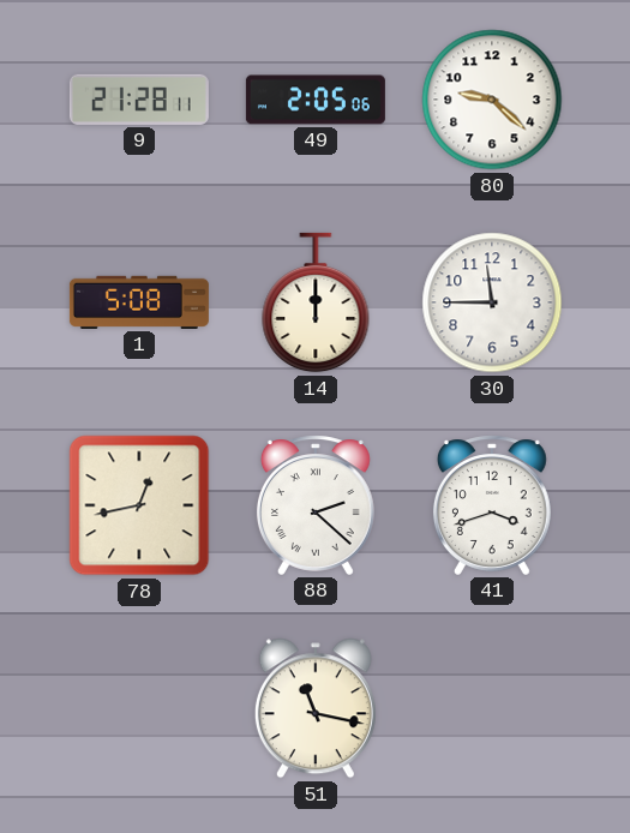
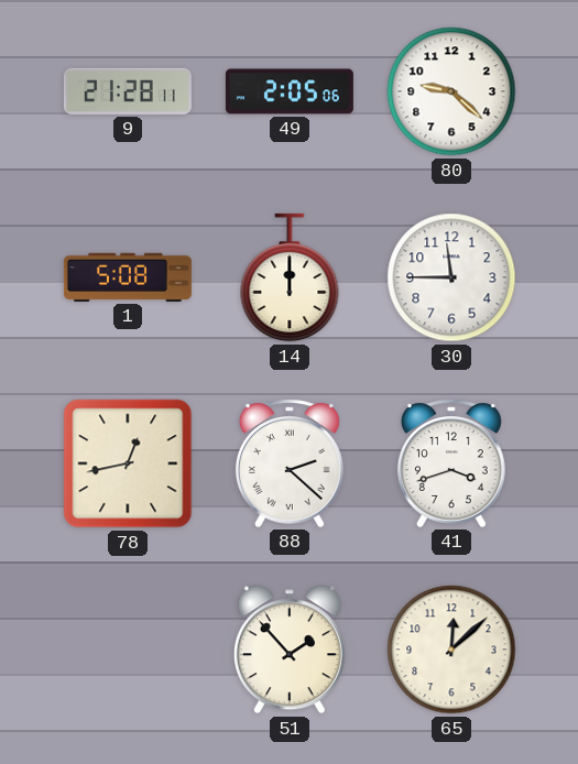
51: 11:17 -> 1:53 (290, 650)
65: none -> 12:08 (451, 650)
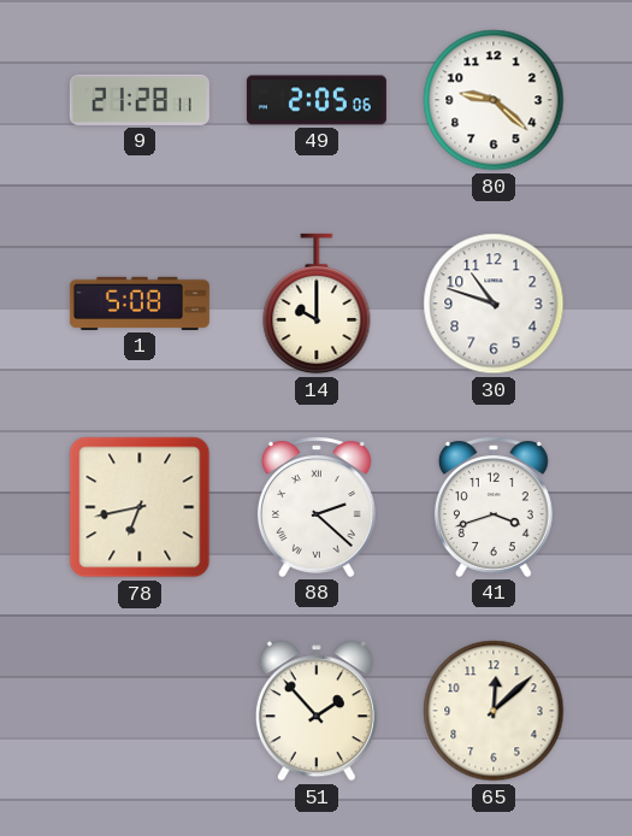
14: 12:00 -> 10:00 (317, 304)
30: 11:45 -> 10:48 (494, 304)
78: 12:43 -> 6:43 (140, 507)
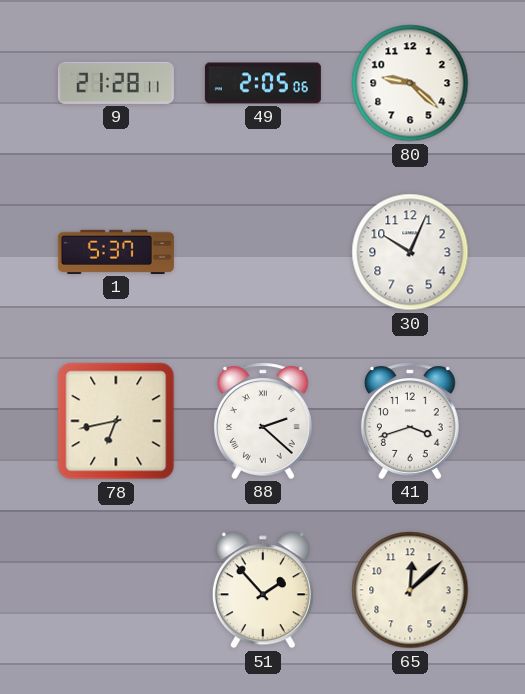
1: 5:08 -> 5:37 (116, 252)
14: 10:00 -> none (317, 304)
30: 10:48 -> 10:04 (410, 252)
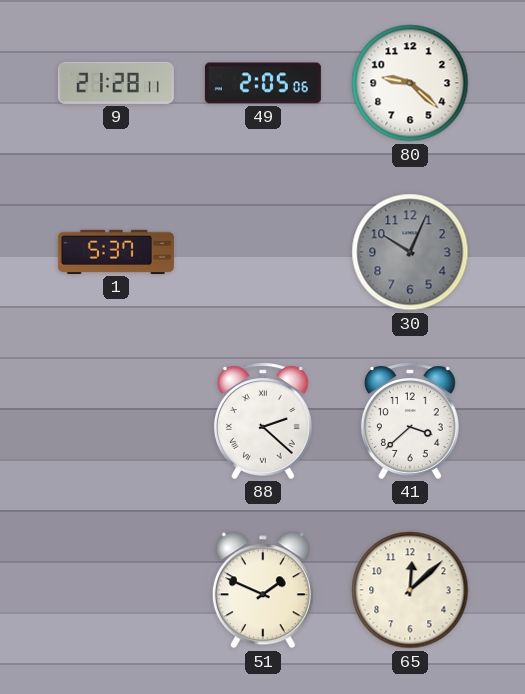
30 dial: white -> grey (410, 252)
78: 6:43 -> none (116, 421)
41: 3:42 -> 3:38 (410, 421)
51: 1:53 -> 1:49 (263, 590)
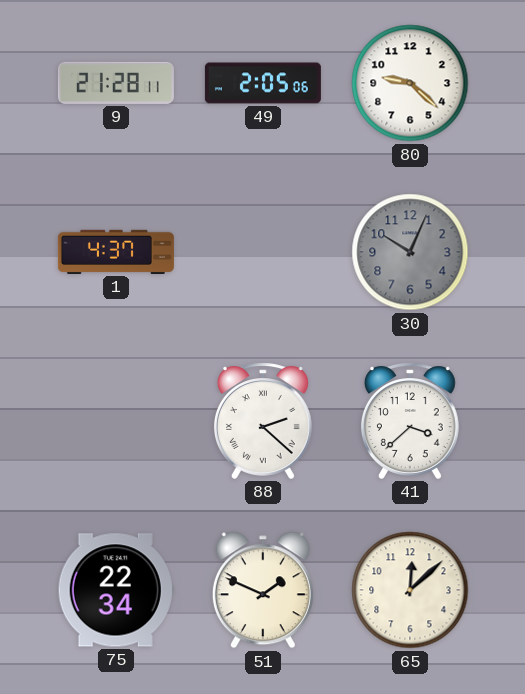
1: 5:37 -> 4:37 (116, 252)
75: none -> 22:34 (116, 590)
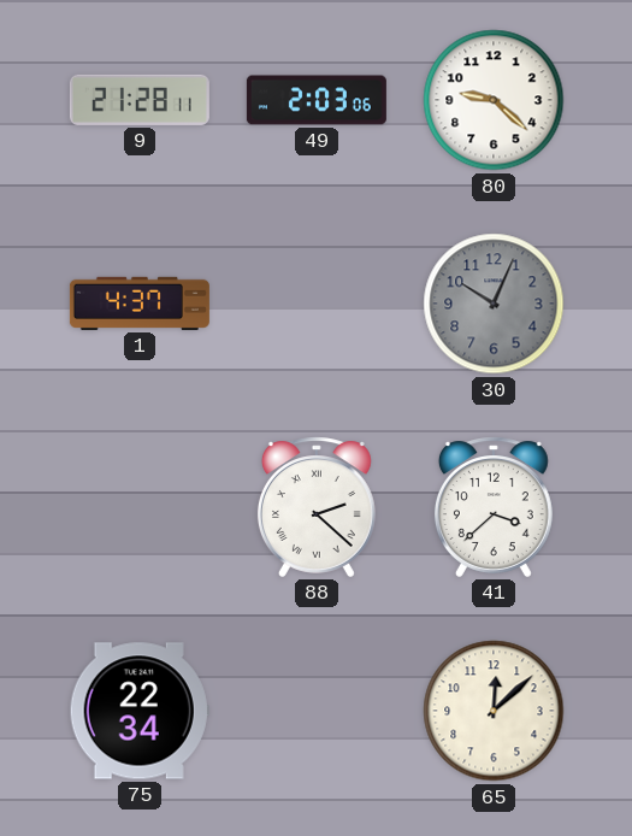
49: 2:05 -> 2:03 (317, 100)
51: 1:49 -> none (263, 590)
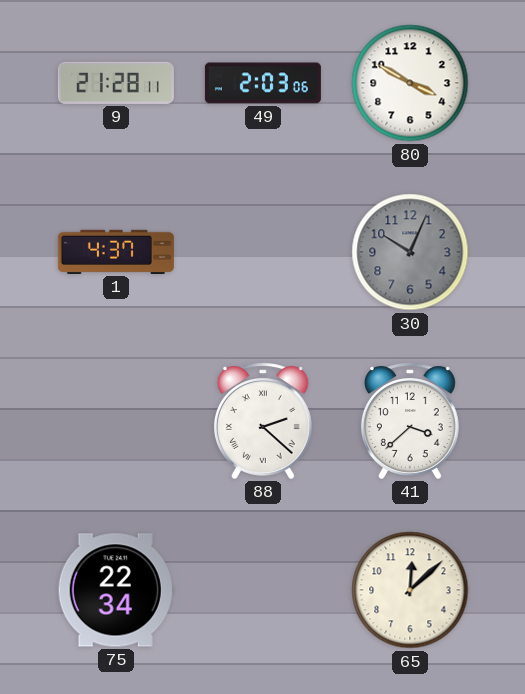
80: 9:22 -> 3:50 (410, 83)
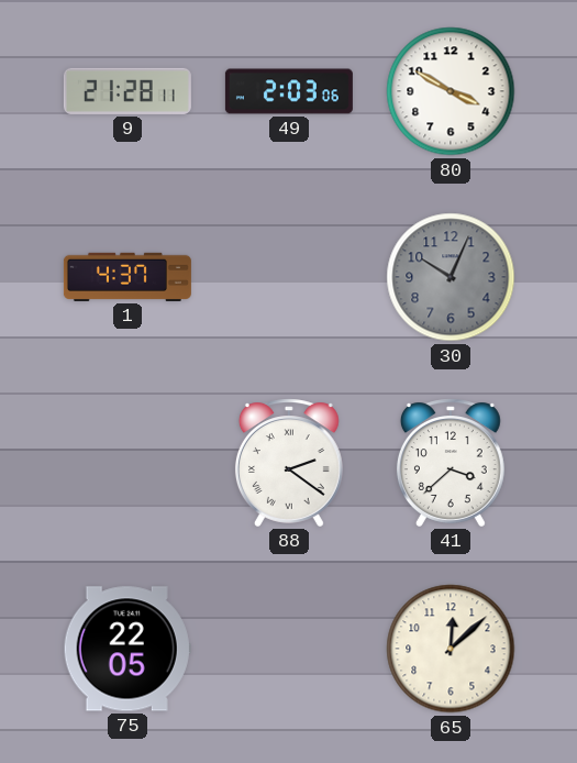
88: 2:22 -> 2:21 (289, 463)
75: 22:34 -> 22:05 (127, 649)
